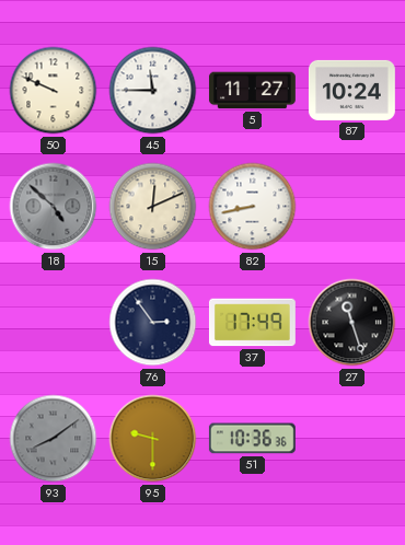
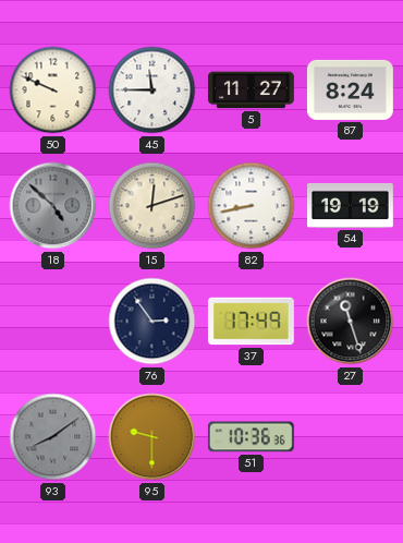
87: 10:24 -> 8:24 (350, 89)
15: 12:11 -> 12:12 (152, 206)
54: none -> 19:19 (351, 205)
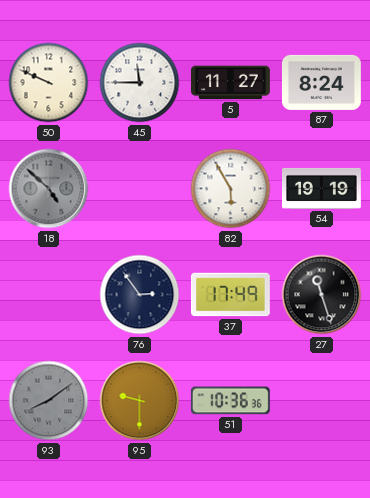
15: 12:12 -> none (152, 206)
82: 8:43 -> 5:55 (231, 189)
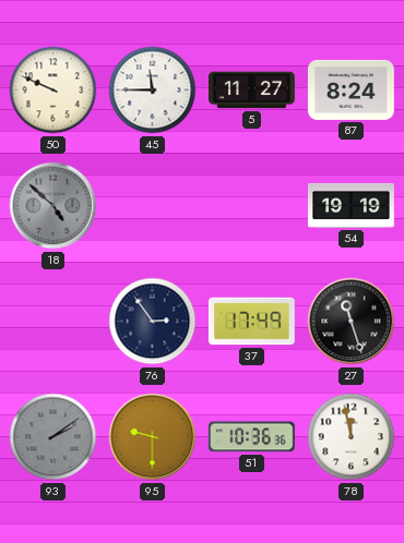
82: 5:55 -> none (231, 189)
93: 8:09 -> 2:09 (54, 437)
78: none -> 11:58 (352, 437)
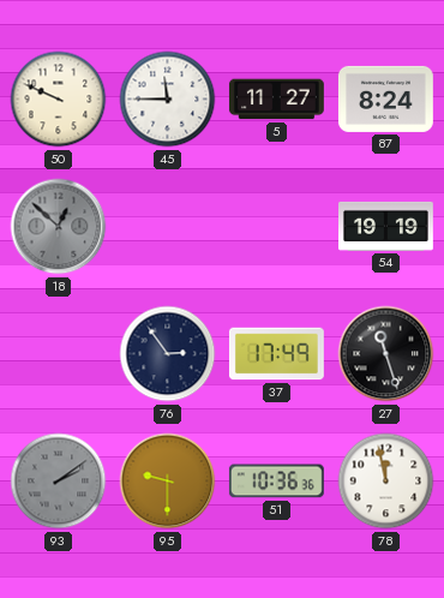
18: 4:52 -> 12:52 (59, 227)
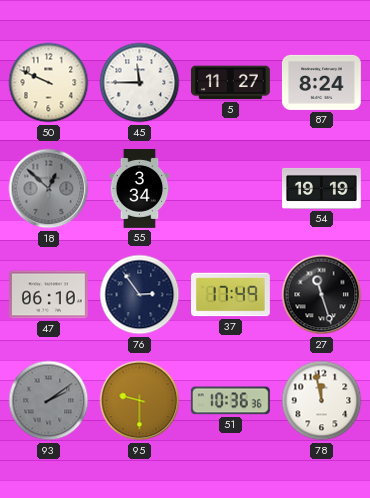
55: none -> 3:34 (140, 189)
47: none -> 06:10 (48, 295)
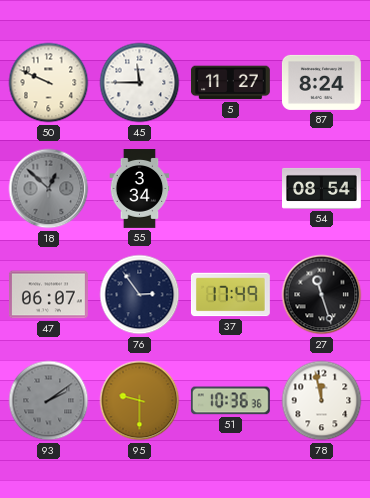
54: 19:19 -> 08:54 (322, 188)
47: 06:10 -> 06:07 (48, 295)
